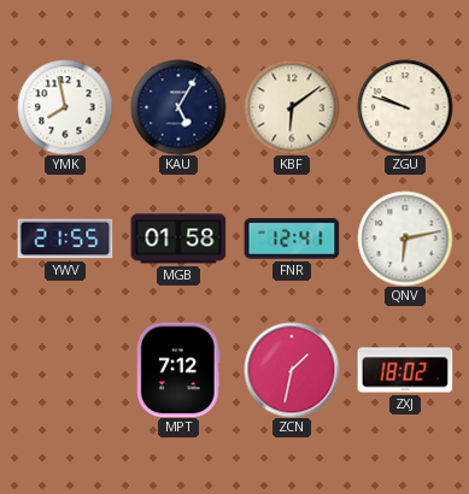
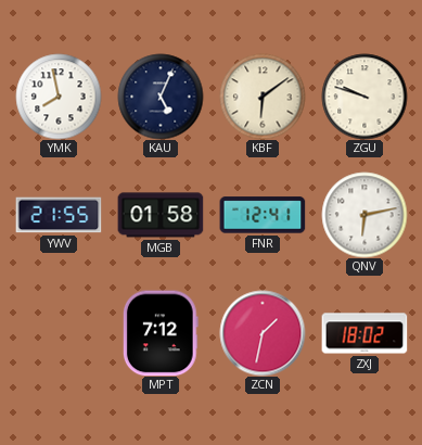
KAU: 5:05 -> 5:04 (161, 97)
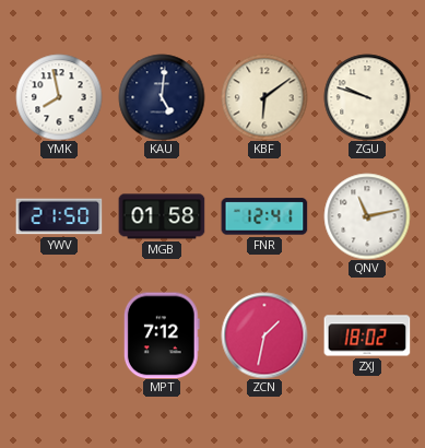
KAU: 5:04 -> 5:01 (162, 97)
YWV: 21:55 -> 21:50 (59, 216)
QNV: 6:13 -> 11:13 (367, 216)
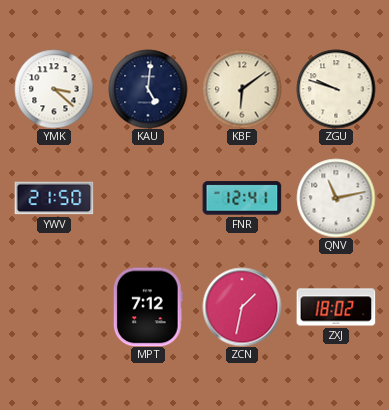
YMK: 7:58 -> 3:22 (54, 89)
MGB: 01:58 -> none (162, 216)
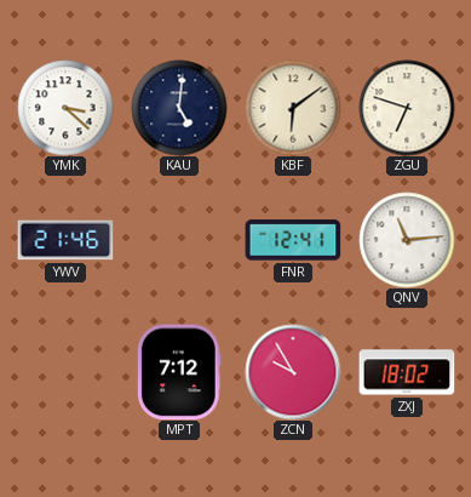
ZGU: 9:48 -> 6:48 (407, 108)
YWV: 21:50 -> 21:46 (65, 240)
QNV: 11:13 -> 11:14 (407, 240)
ZCN: 1:32 -> 9:55 (293, 372)
